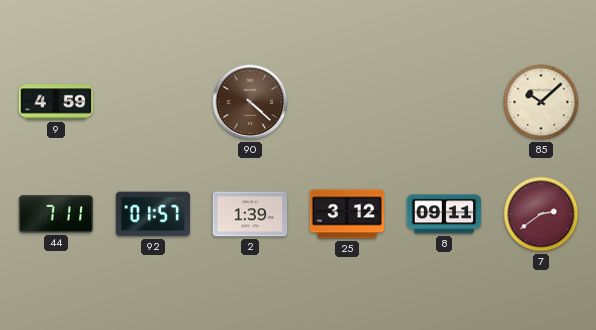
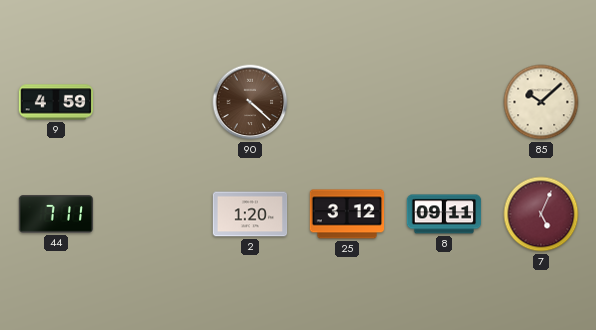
92: 01:57 -> none (152, 214)
2: 1:39 -> 1:20 (250, 214)
7: 2:39 -> 5:04 (541, 214)
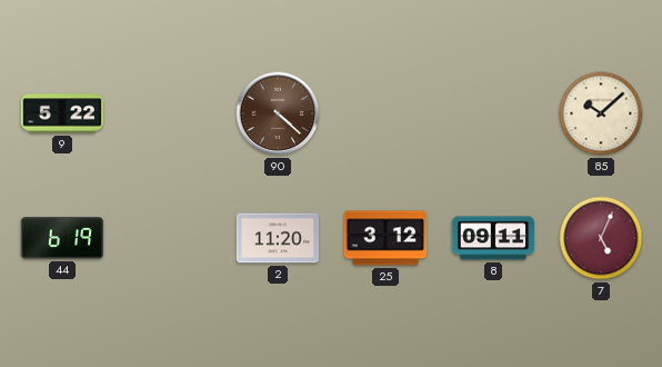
9: 4:59 -> 5:22 (62, 113)
44: 7:11 -> 6:19 (62, 238)
2: 1:20 -> 11:20 (278, 238)
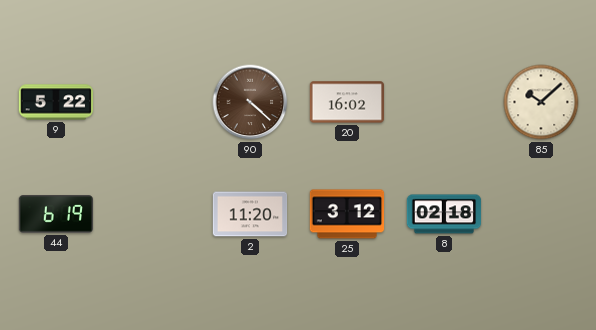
20: none -> 16:02 (347, 102)
8: 09:11 -> 02:18 (444, 214)
7: 5:04 -> none (601, 238)
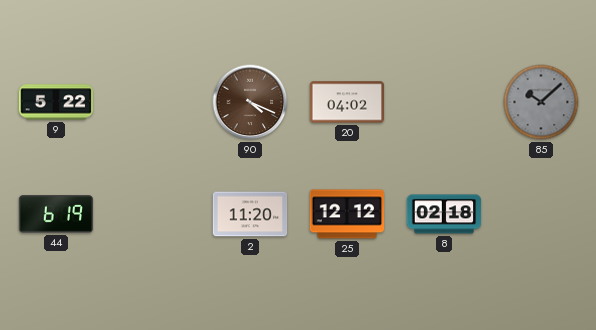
90: 4:22 -> 4:19 (250, 102)
20: 16:02 -> 04:02 (347, 102)
85 dial: cream -> grey (541, 102)
25: 3:12 -> 12:12 (347, 214)
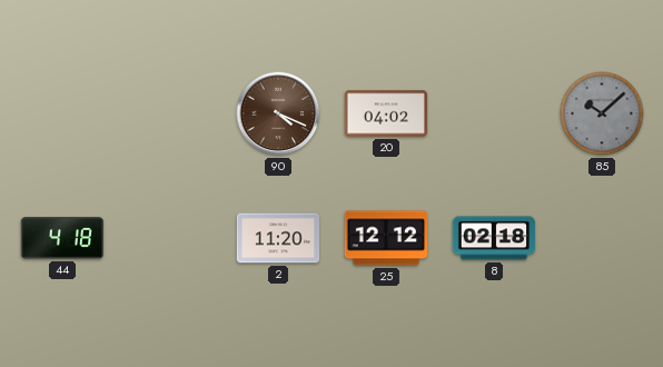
9: 5:22 -> none (56, 102)
44: 6:19 -> 4:18 (62, 238)
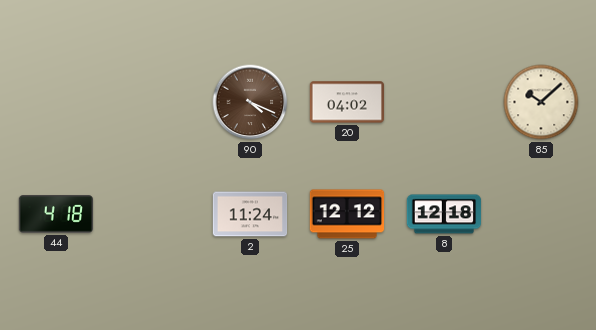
85 dial: grey -> cream (541, 102)
2: 11:20 -> 11:24 (250, 214)
8: 02:18 -> 12:18 (444, 214)
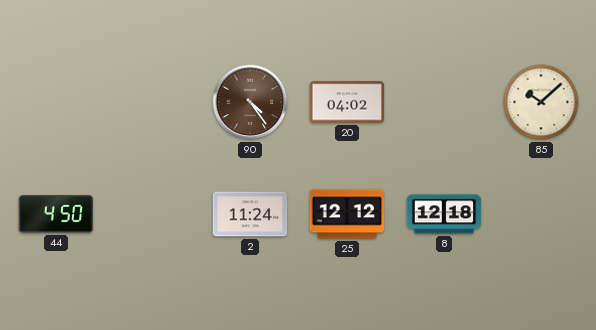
90: 4:19 -> 4:24 (250, 102)
44: 4:18 -> 4:50 (56, 214)
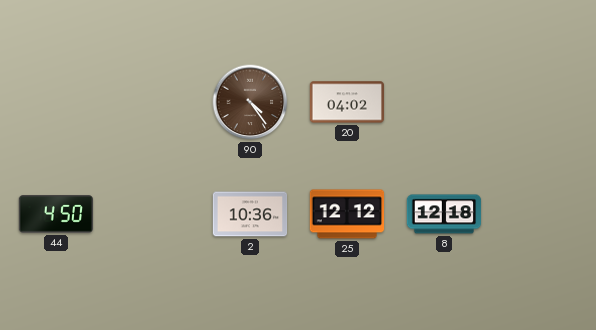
85: 10:08 -> none (541, 102)
2: 11:24 -> 10:36 (250, 214)
